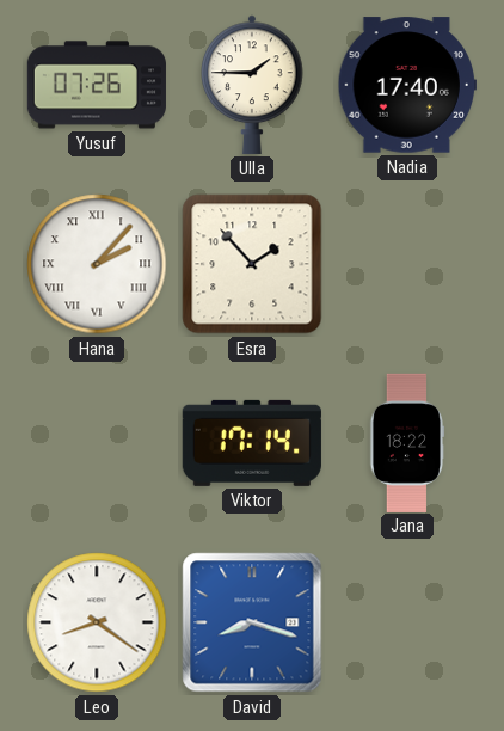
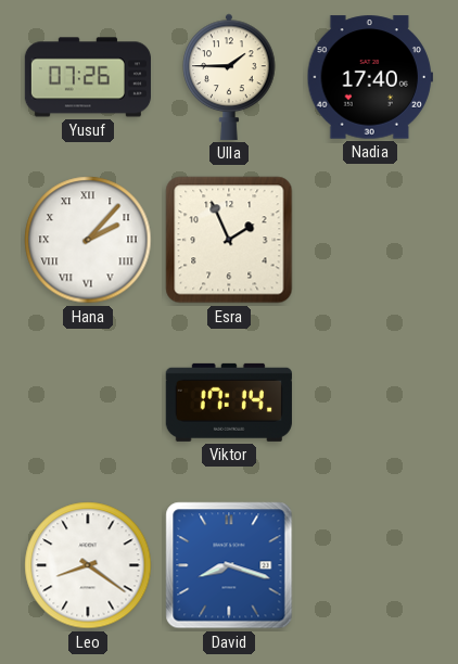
Esra: 1:53 -> 1:56 (229, 240)
Jana: 18:22 -> none (407, 442)
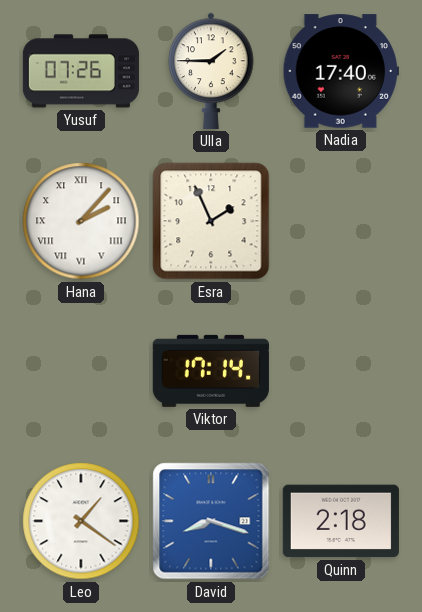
Leo: 8:21 -> 1:21 (81, 521)
Quinn: none -> 2:18 (341, 521)
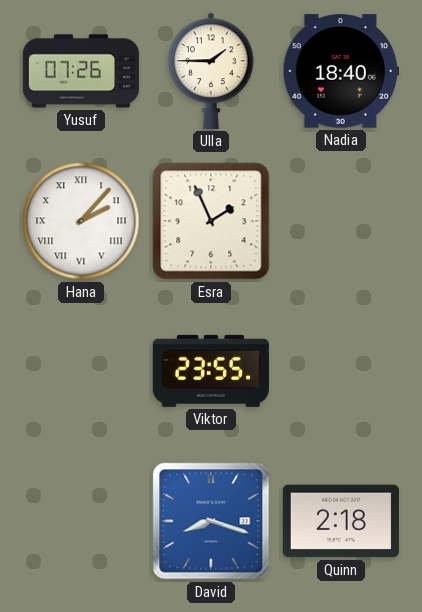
Nadia: 17:40 -> 18:40 (341, 71)
Viktor: 17:14 -> 23:55 (211, 371)
Leo: 1:21 -> none (81, 521)
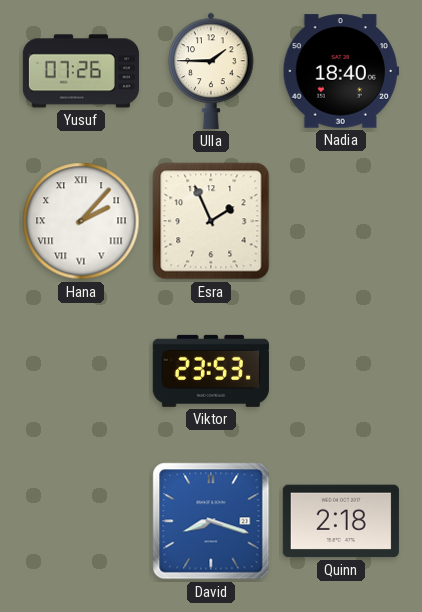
Viktor: 23:55 -> 23:53 (211, 371)
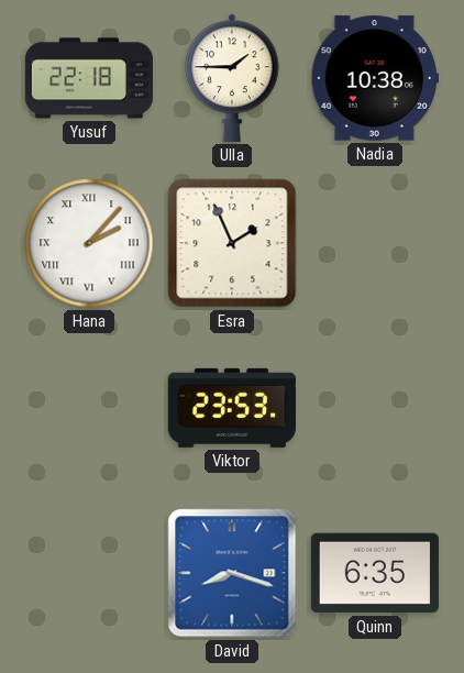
Yusuf: 07:26 -> 22:18 (89, 78)
Nadia: 18:40 -> 10:38 (375, 78)
Quinn: 2:18 -> 6:35 (375, 573)
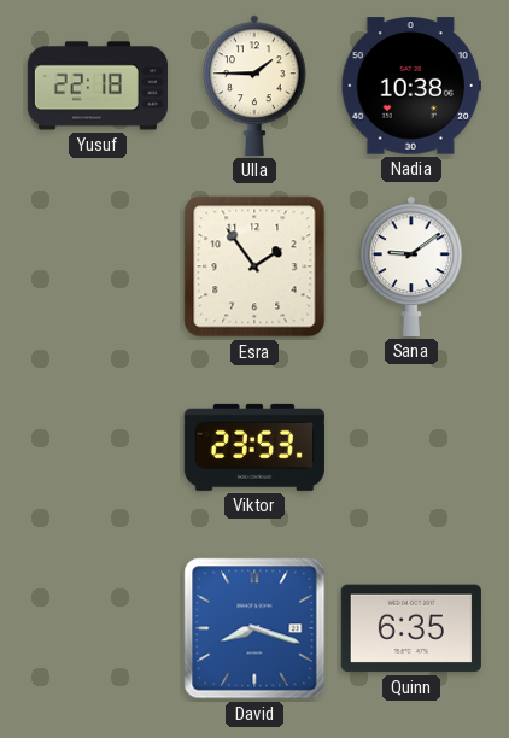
Hana: 2:07 -> none (89, 243)
Esra: 1:56 -> 1:54 (255, 266)
Sana: none -> 9:09 (411, 266)
